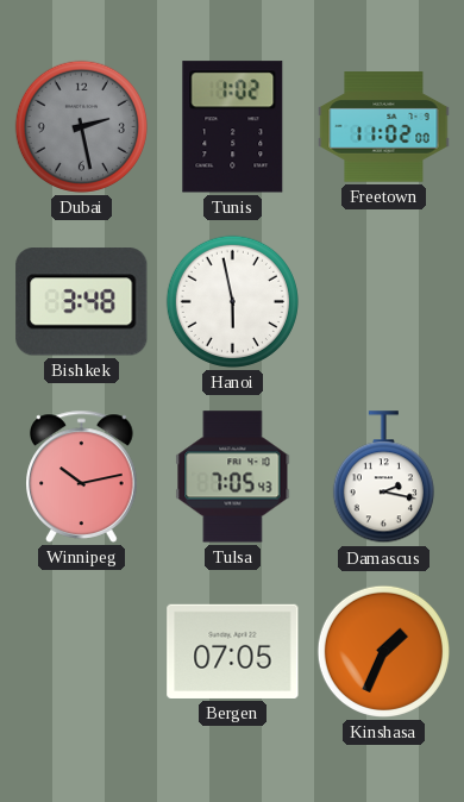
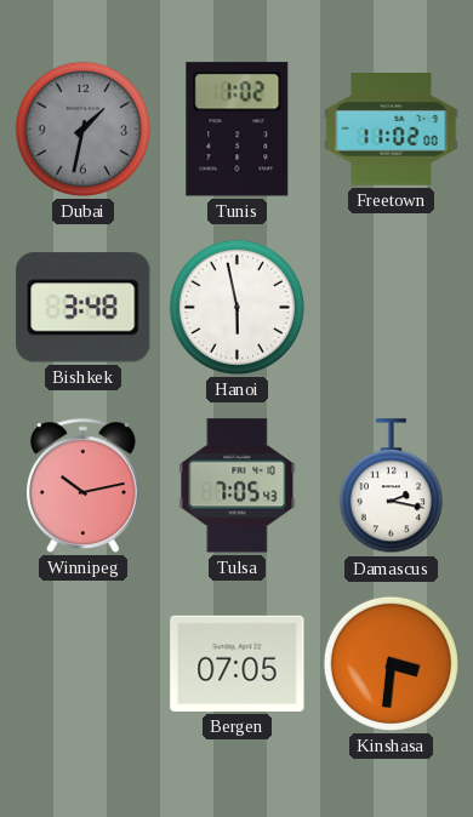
Dubai: 2:28 -> 1:32 (82, 128)
Kinshasa: 1:34 -> 3:31 (391, 663)
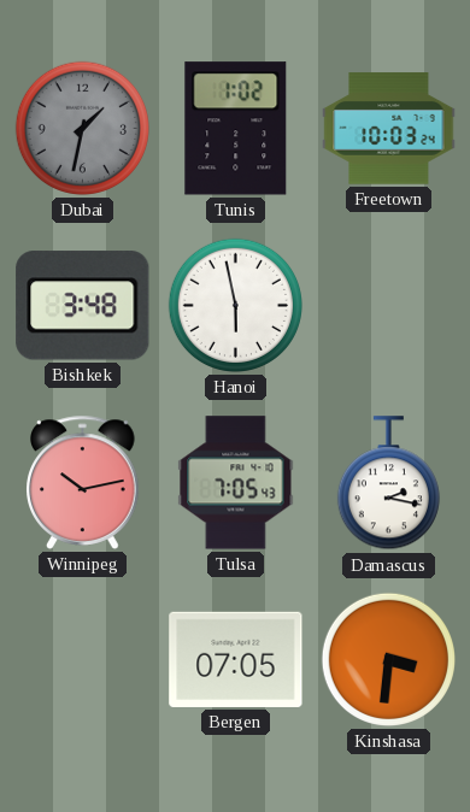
Freetown: 11:02 -> 10:03 (389, 129)
